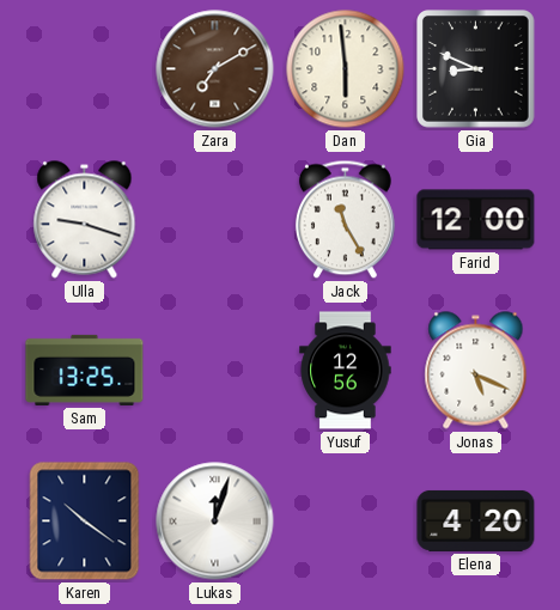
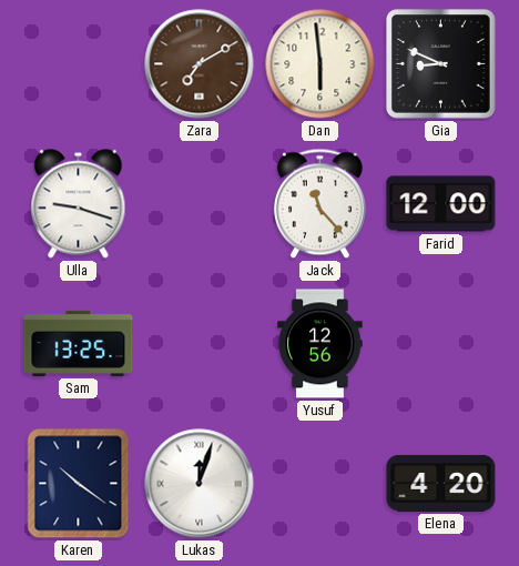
Jack: 11:25 -> 11:23 (319, 204)
Jonas: 5:19 -> none (476, 371)
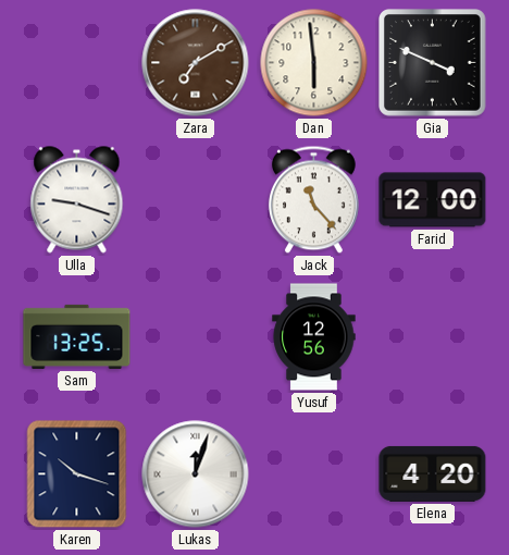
Gia: 8:49 -> 3:49 (433, 63)
Karen: 10:21 -> 10:18 (77, 474)
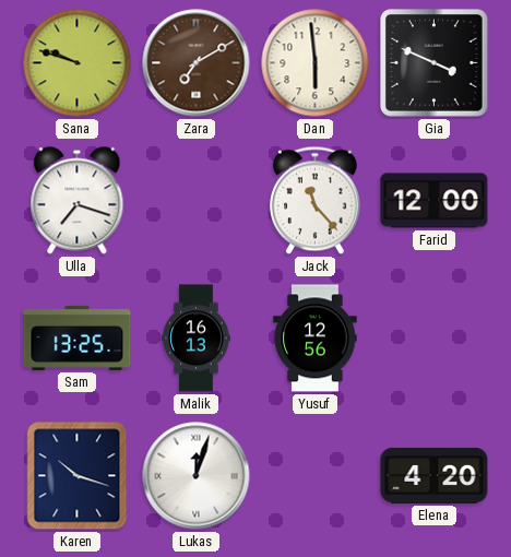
Sana: none -> 9:48 (78, 63)
Ulla: 9:18 -> 7:18 (78, 201)
Malik: none -> 16:13 (197, 339)
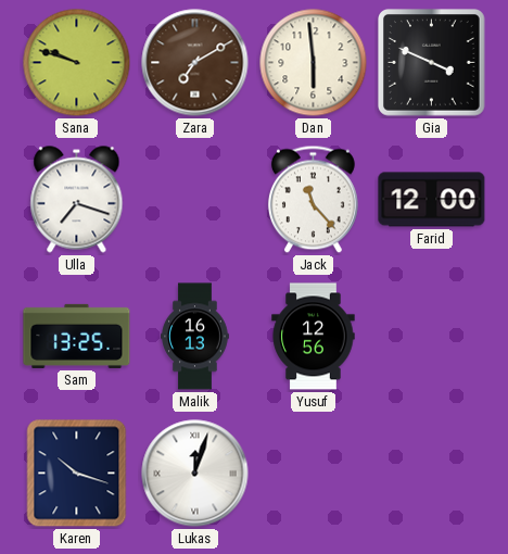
Elena: 4:20 -> none (435, 475)
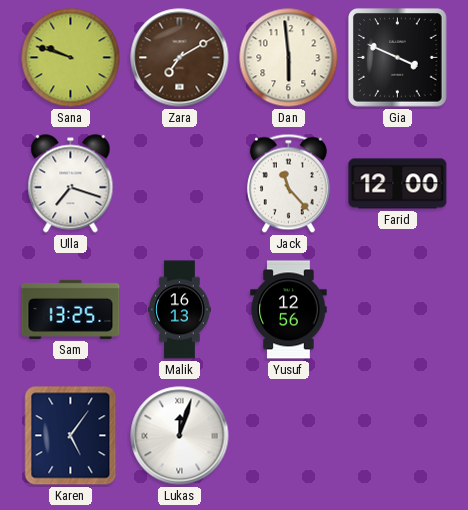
Karen: 10:18 -> 5:06 (71, 436)
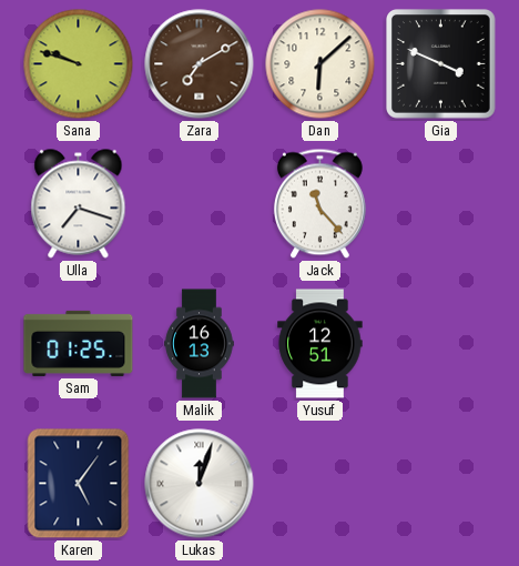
Dan: 5:59 -> 6:08 (320, 64)
Farid: 12:00 -> none (398, 184)
Sam: 13:25 -> 01:25 (79, 343)
Yusuf: 12:56 -> 12:51 (320, 344)
